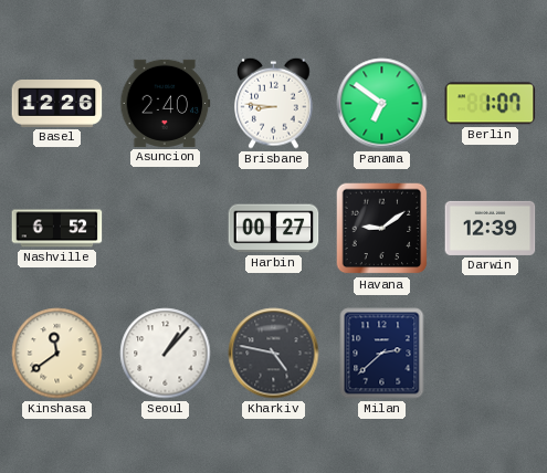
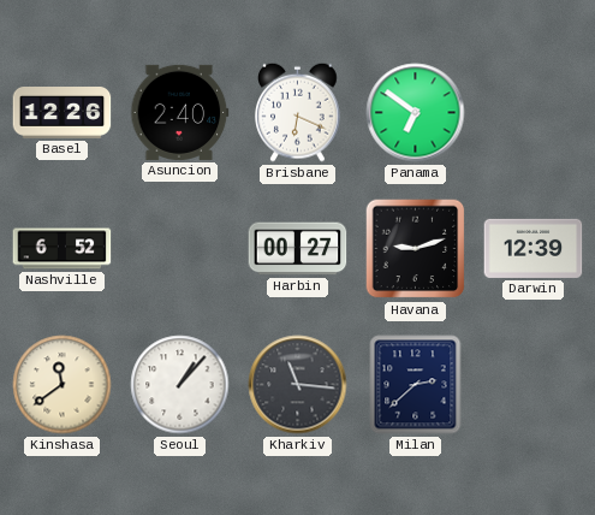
Brisbane: 8:46 -> 6:19 (298, 112)
Berlin: 1:07 -> none (491, 104)
Havana: 9:09 -> 9:12 (416, 249)
Kharkiv: 4:47 -> 11:16 (298, 385)
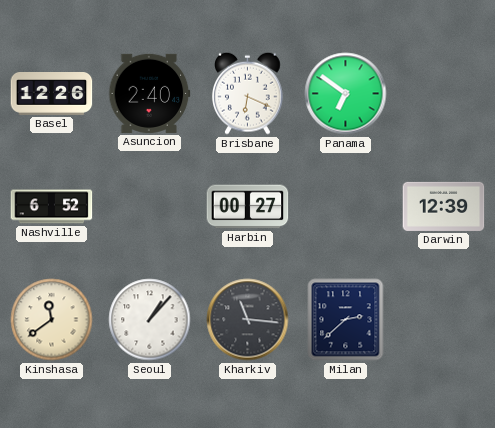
Havana: 9:12 -> none (416, 249)
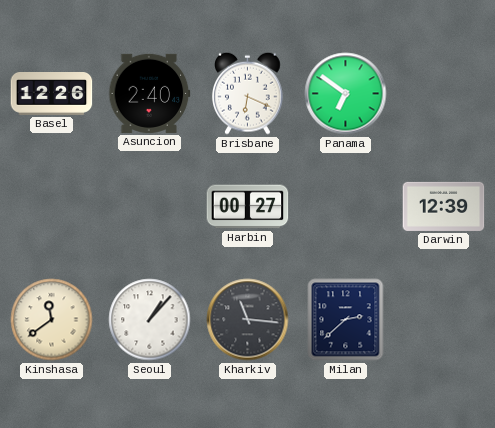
Nashville: 6:52 -> none (52, 207)
